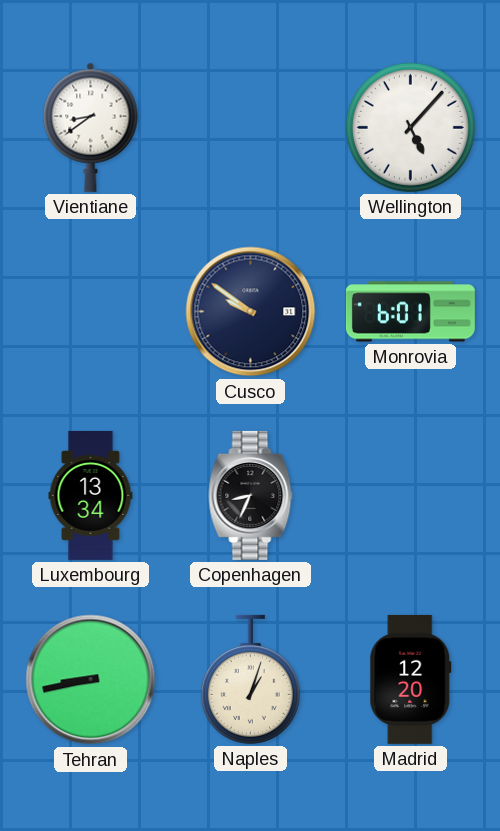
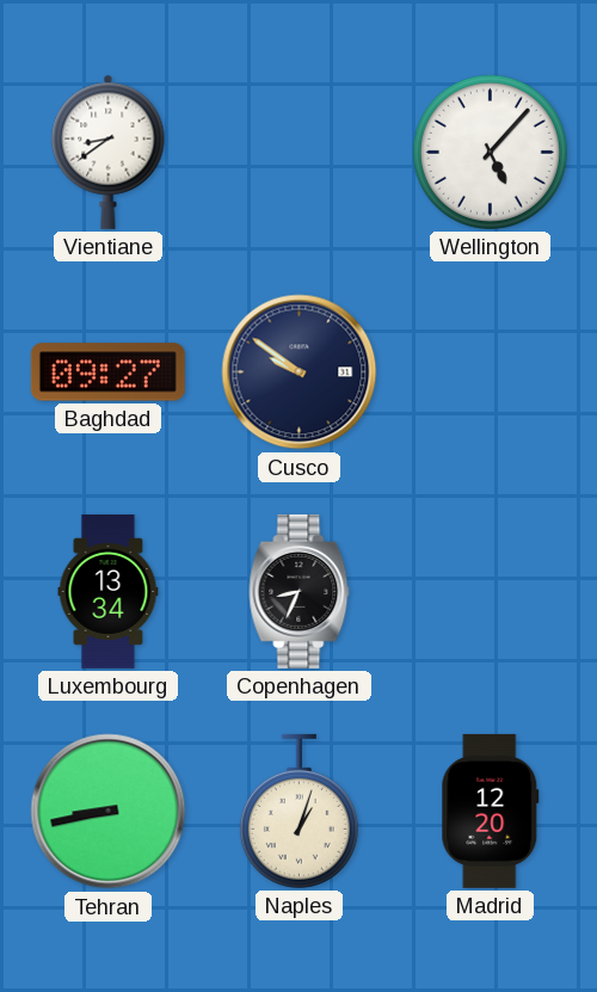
Baghdad: none -> 09:27 (107, 372)
Monrovia: 6:01 -> none (410, 312)
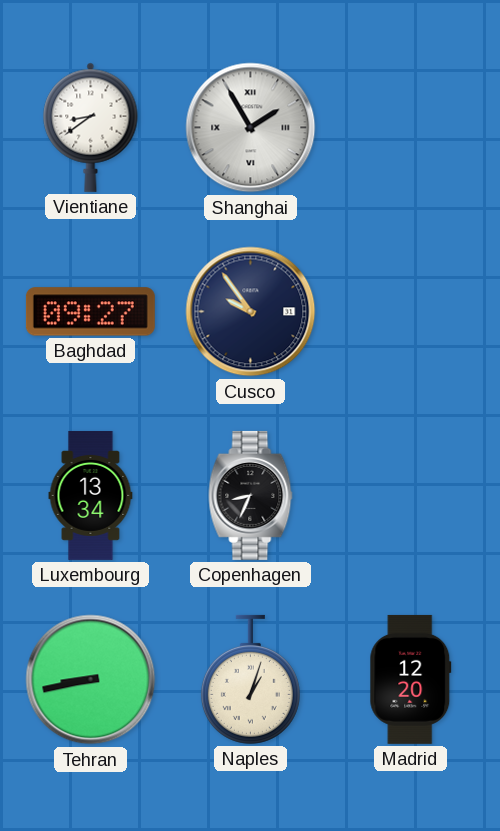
Shanghai: none -> 1:55 (251, 128)
Wellington: 5:07 -> none (490, 152)
Cusco: 9:51 -> 9:54 (251, 312)
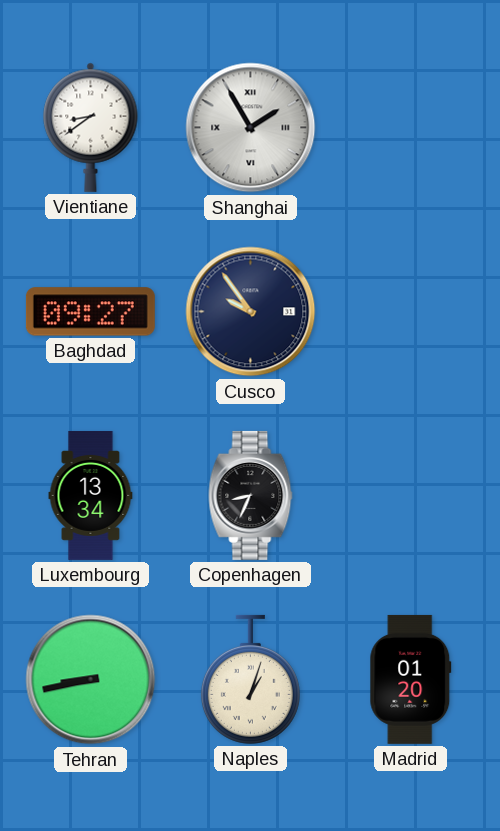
Madrid: 12:20 -> 01:20 (411, 679)
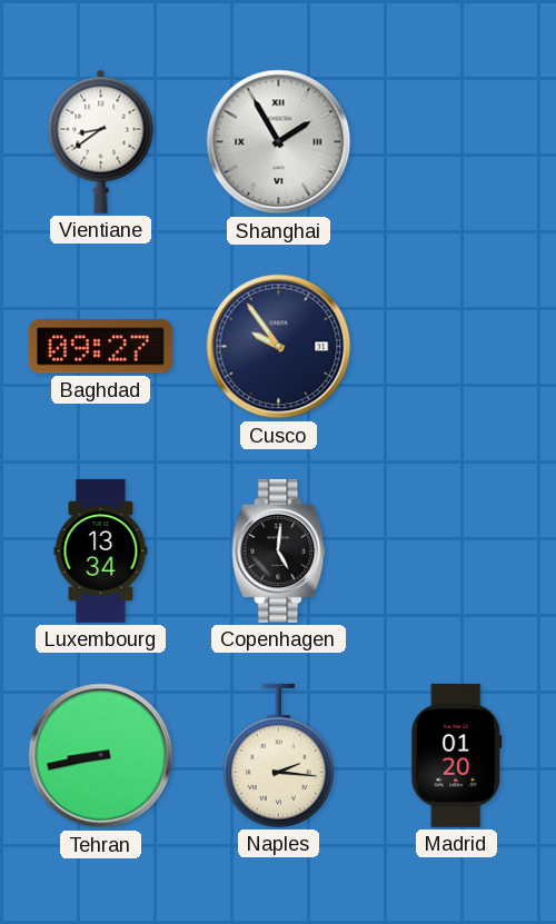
Copenhagen: 8:34 -> 5:01 (279, 550)
Naples: 1:03 -> 2:16 (278, 755)
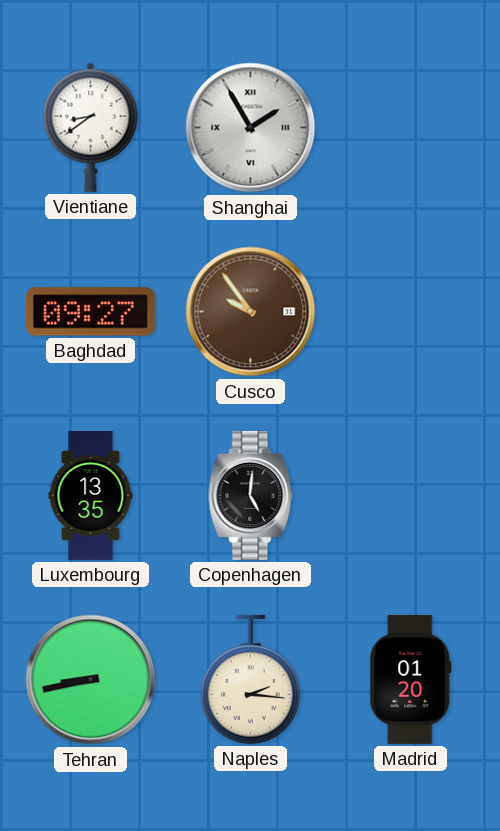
Cusco dial: navy -> brown (251, 312)
Luxembourg: 13:34 -> 13:35 (91, 495)
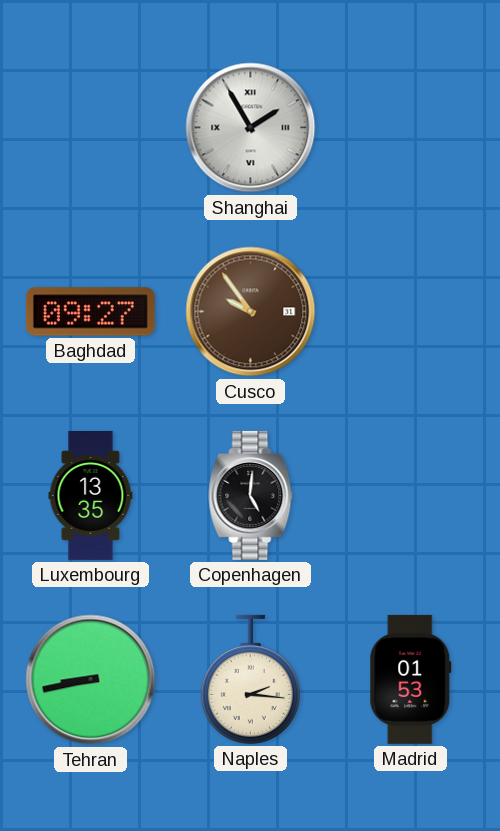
Vientiane: 8:39 -> none (91, 127)
Madrid: 01:20 -> 01:53 (411, 679)
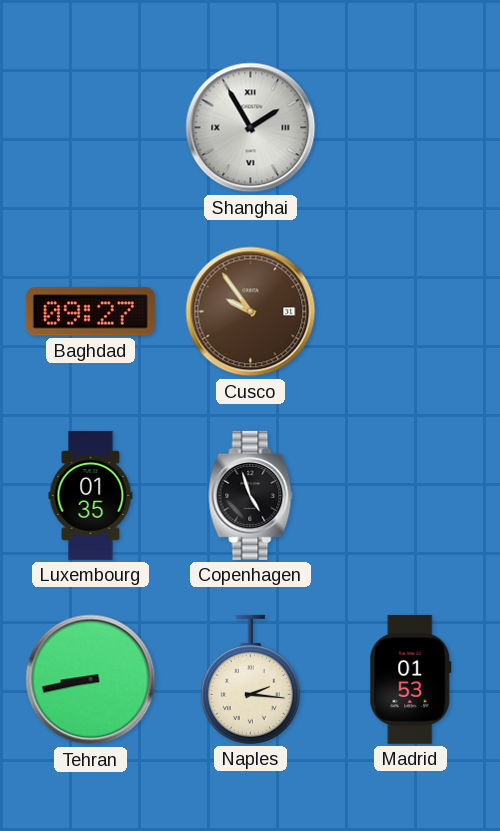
Luxembourg: 13:35 -> 01:35 (91, 495)
Copenhagen: 5:01 -> 4:57 (251, 495)
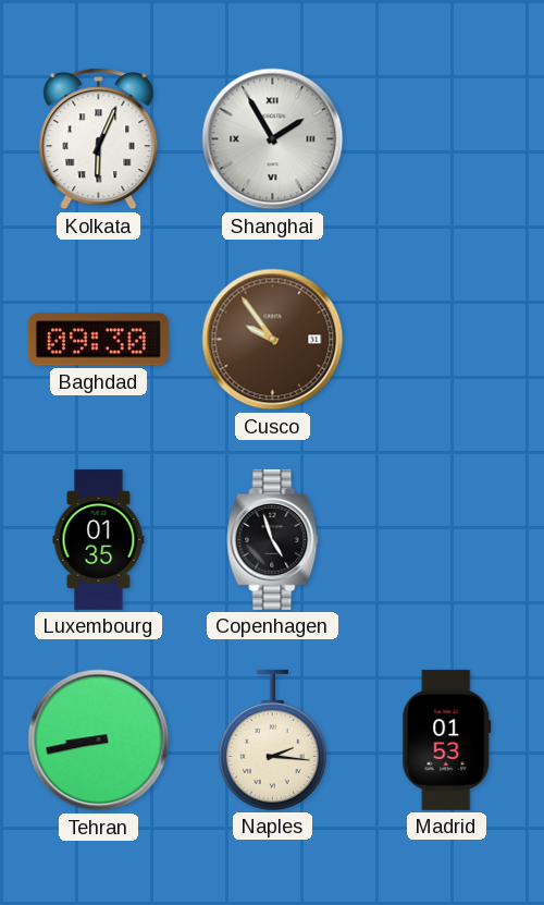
Kolkata: none -> 6:04 (99, 139)
Baghdad: 09:27 -> 09:30 (98, 340)
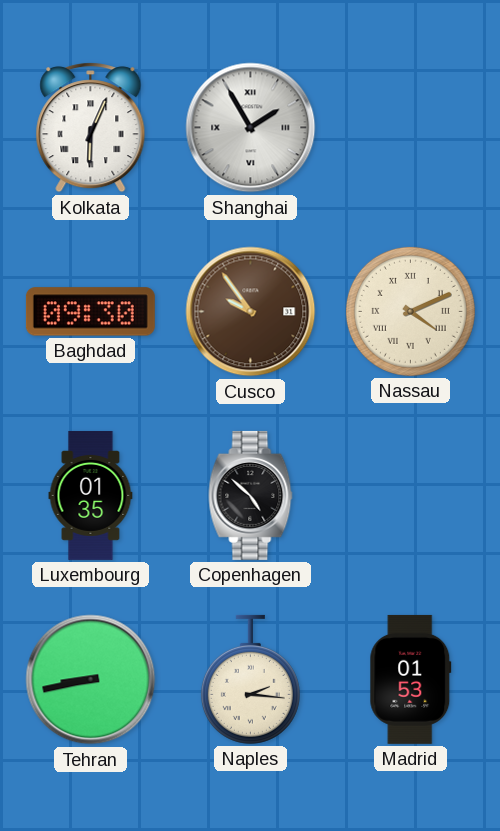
Nassau: none -> 4:11 (410, 311)
Copenhagen: 4:57 -> 4:52 (251, 495)
